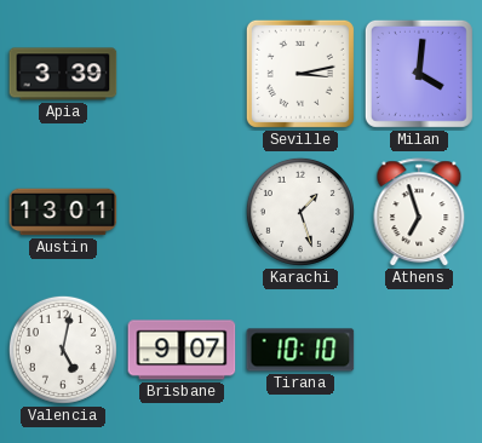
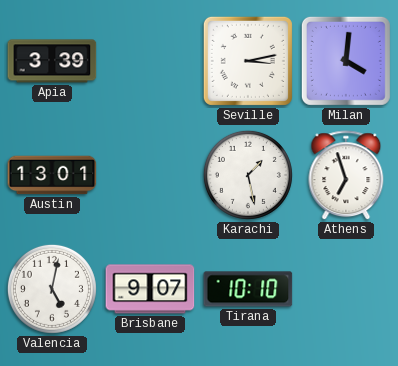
Karachi: 1:27 -> 1:28 (248, 175)
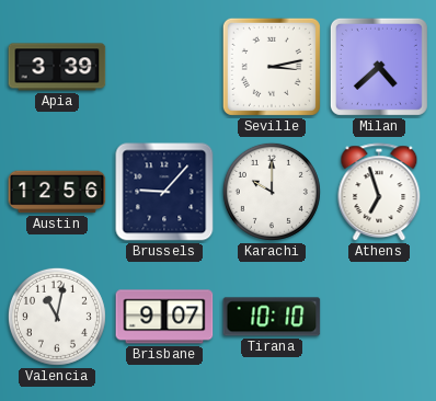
Milan: 4:01 -> 4:38 (379, 67)
Austin: 13:01 -> 12:56 (57, 192)
Brussels: none -> 9:07 (164, 192)
Karachi: 1:28 -> 10:00 (272, 192)
Valencia: 5:02 -> 11:02 (57, 317)
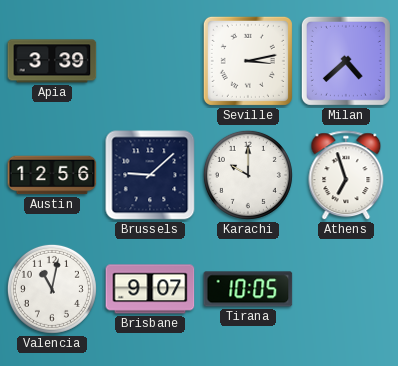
Brussels: 9:07 -> 9:08 (150, 175)
Tirana: 10:10 -> 10:05 (248, 289)
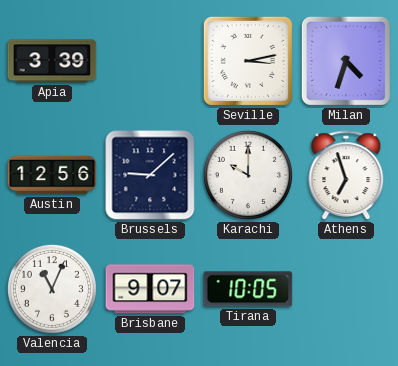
Milan: 4:38 -> 4:33 (346, 61)
Valencia: 11:02 -> 11:04 (52, 289)
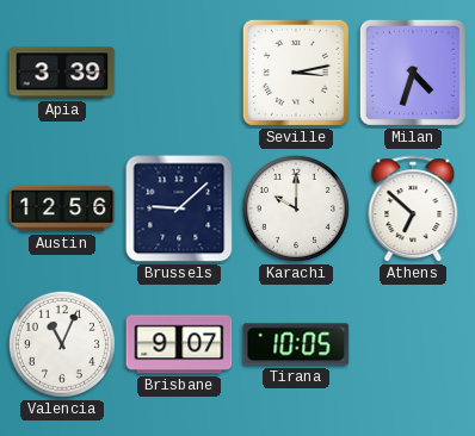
Athens: 6:57 -> 6:52 (413, 210)
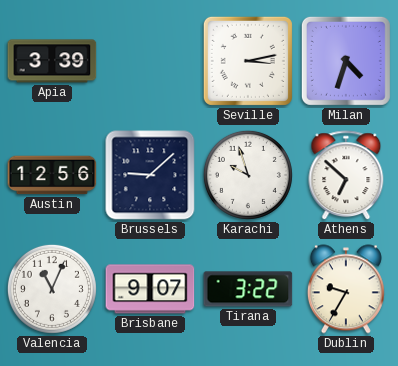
Karachi: 10:00 -> 9:57 (248, 175)
Tirana: 10:05 -> 3:22 (248, 289)
Dublin: none -> 9:35 (346, 289)
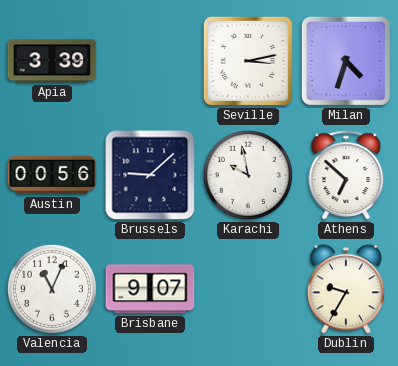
Austin: 12:56 -> 00:56 (52, 175)
Karachi: 9:57 -> 9:58 (248, 175)
Tirana: 3:22 -> none (248, 289)
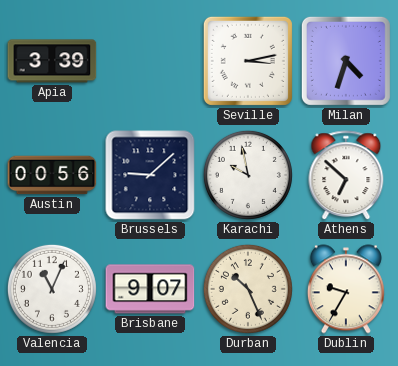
Durban: none -> 10:26 (248, 289)
